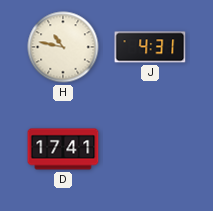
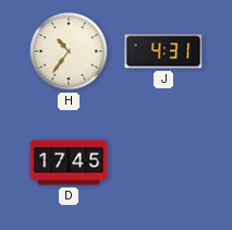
H: 10:47 -> 10:36 (69, 51)
D: 17:41 -> 17:45 (69, 162)
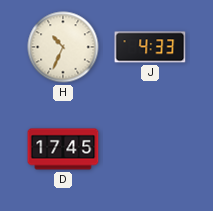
H: 10:36 -> 10:34 (63, 47)
J: 4:31 -> 4:33 (150, 47)
